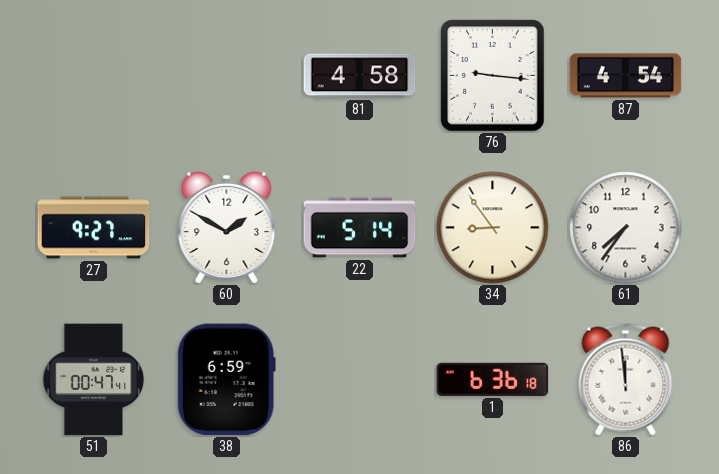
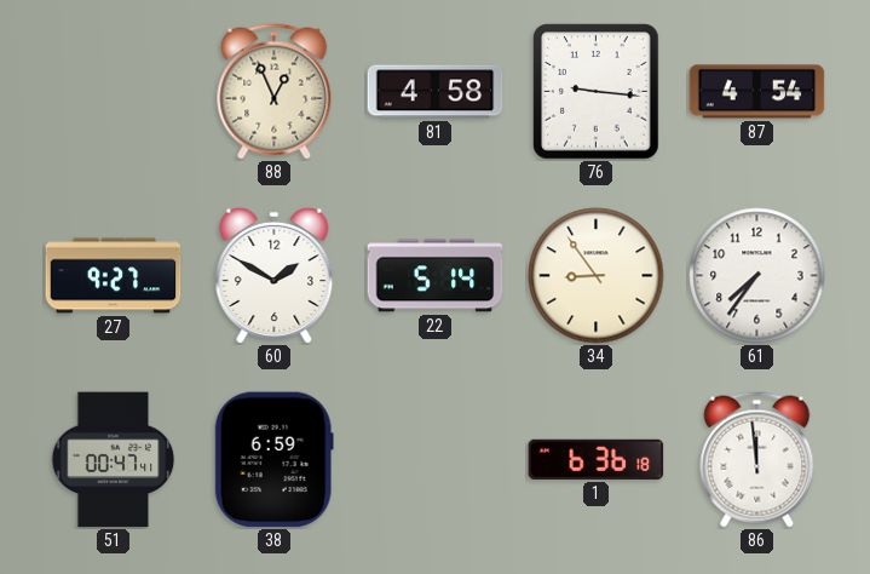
88: none -> 12:56 (275, 92)
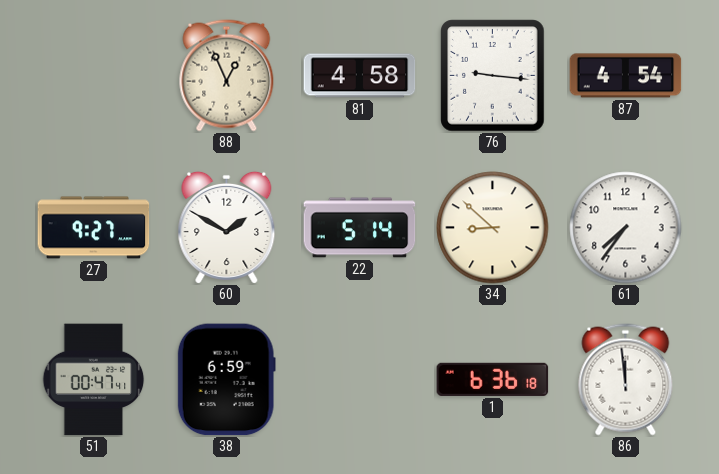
34: 8:54 -> 8:52 (493, 228)
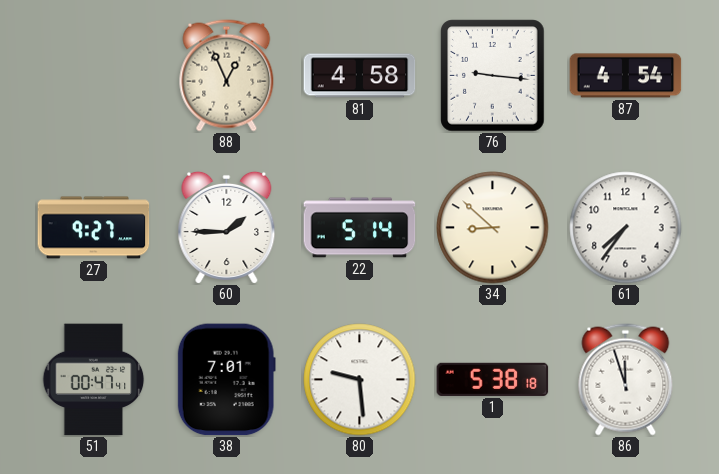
60: 1:50 -> 1:45 (227, 227)
38: 6:59 -> 7:01 (226, 380)
80: none -> 9:29 (360, 380)
1: 6:36 -> 5:38 (493, 379)
86: 11:59 -> 11:57 (626, 380)
